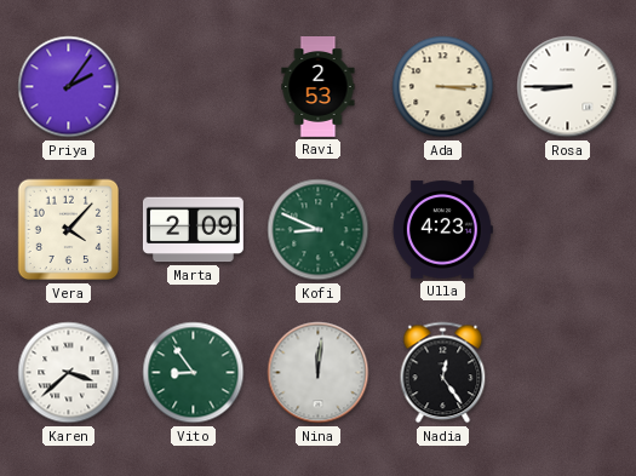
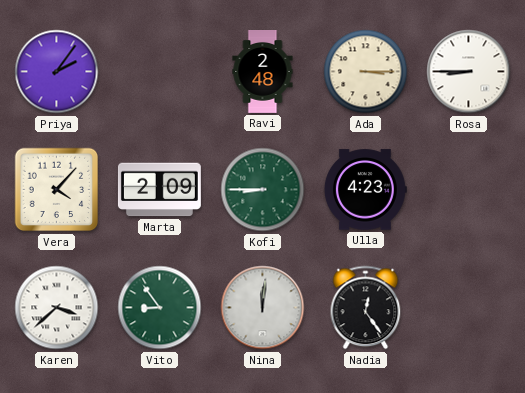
Ravi: 2:53 -> 2:48 (263, 72)
Kofi: 8:49 -> 8:45 (263, 190)
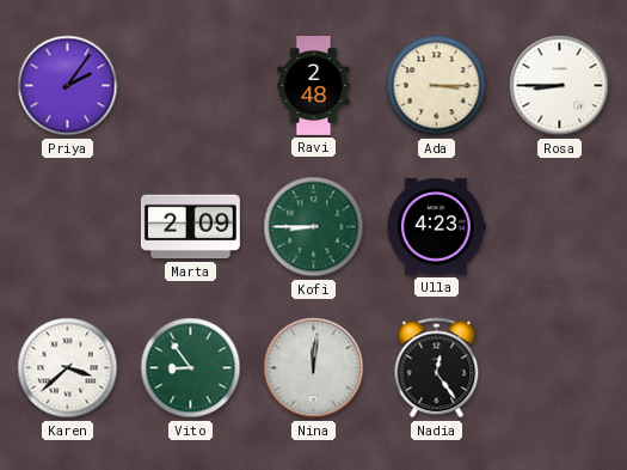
Vera: 4:07 -> none (57, 190)
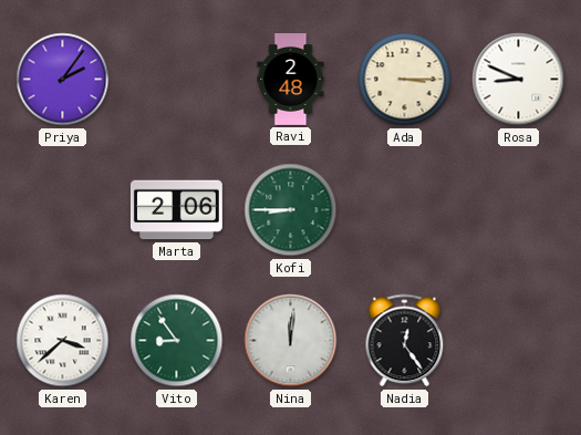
Rosa: 8:45 -> 8:49 (519, 80)
Marta: 2:09 -> 2:06 (176, 210)
Ulla: 4:23 -> none (436, 227)
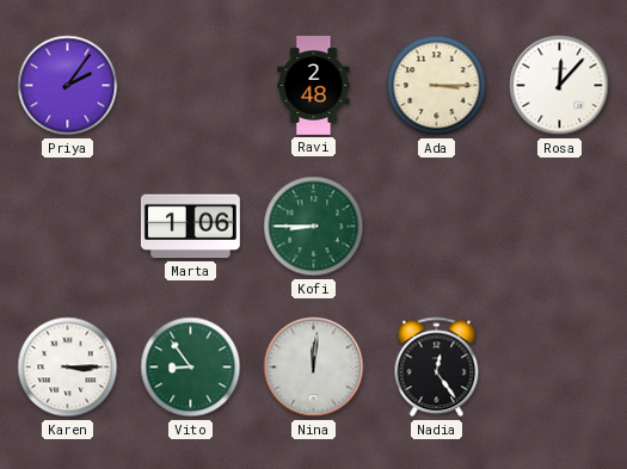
Rosa: 8:49 -> 12:07 (560, 86)
Marta: 2:06 -> 1:06 (190, 227)
Karen: 3:38 -> 3:15 (68, 368)
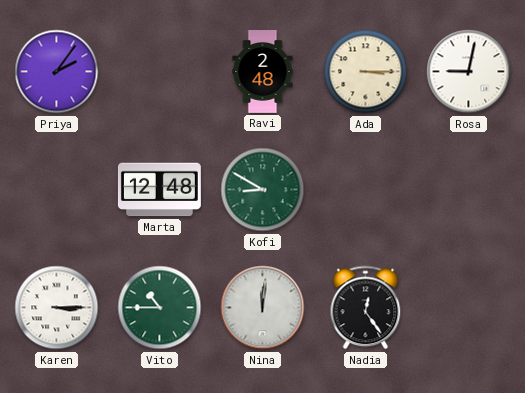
Rosa: 12:07 -> 9:02 (469, 72)
Marta: 1:06 -> 12:48 (159, 190)
Kofi: 8:45 -> 8:50 (263, 190)
Vito: 8:54 -> 10:45 (160, 308)
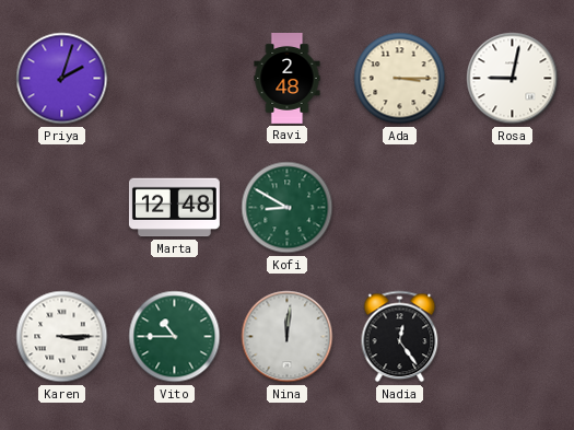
Priya: 2:06 -> 2:03 (62, 79)
